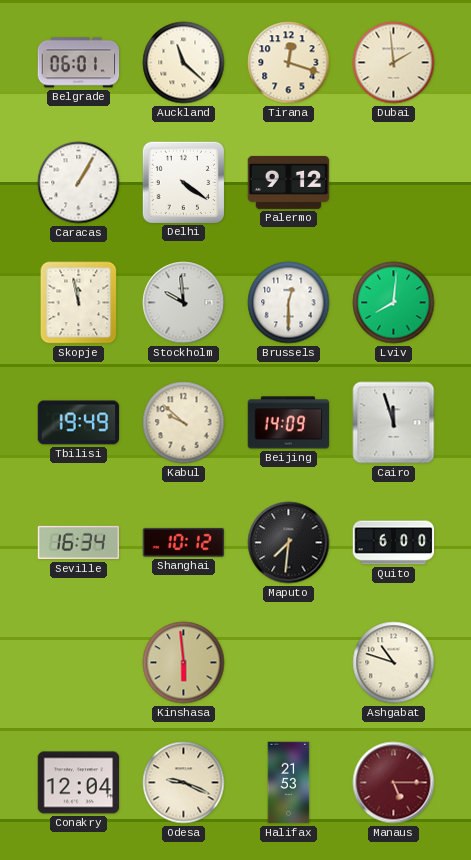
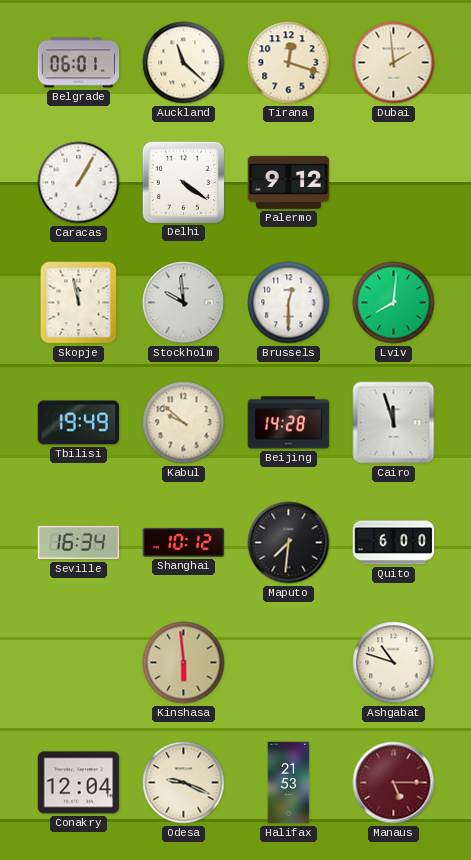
Beijing: 14:09 -> 14:28 (289, 423)
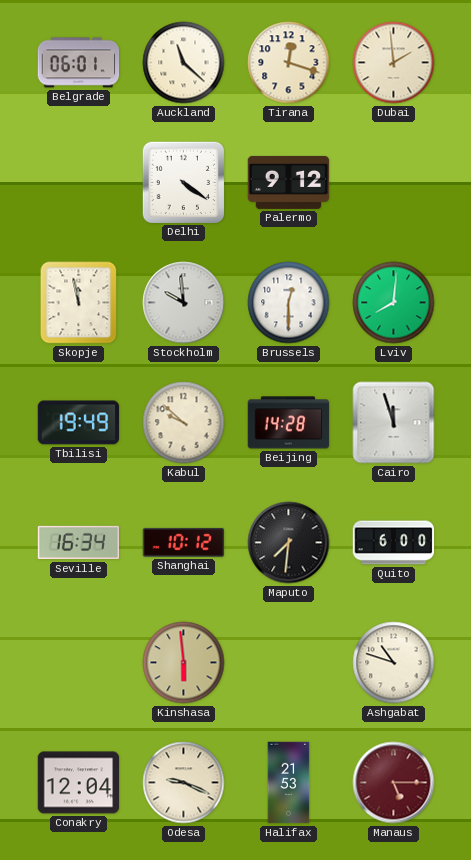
Caracas: 1:05 -> none (79, 183)
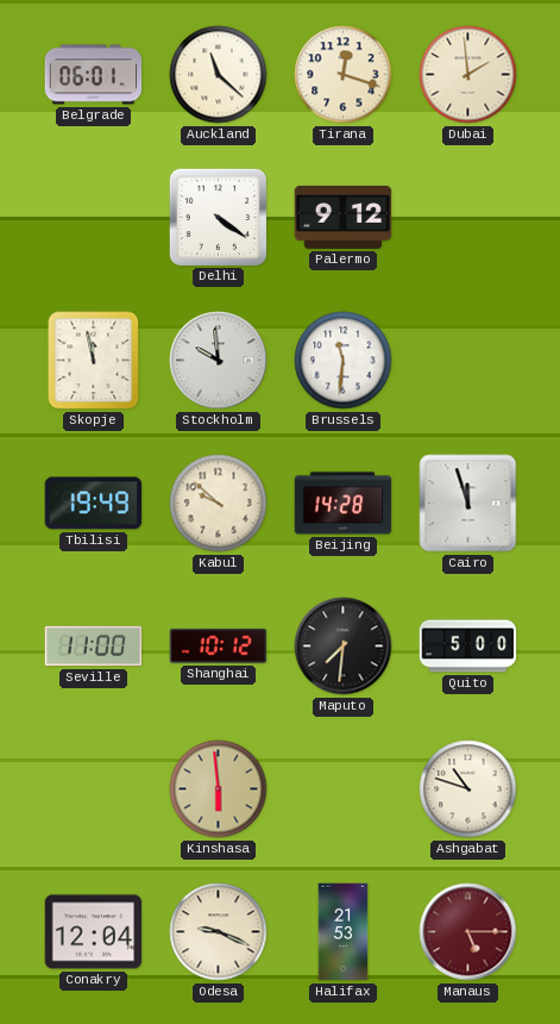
Brussels: 12:30 -> 11:31 (344, 361)
Lviv: 8:01 -> none (394, 303)
Seville: 16:34 -> 11:00 (94, 647)
Quito: 6:00 -> 5:00 (468, 647)
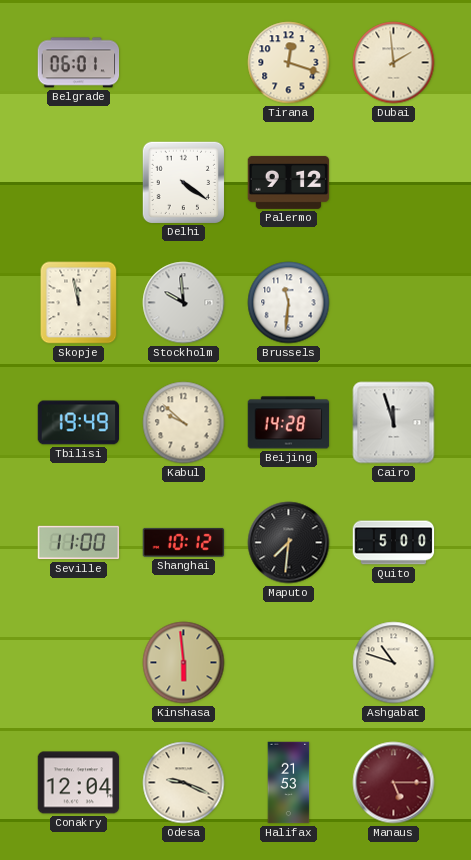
Auckland: 11:22 -> none (219, 75)
